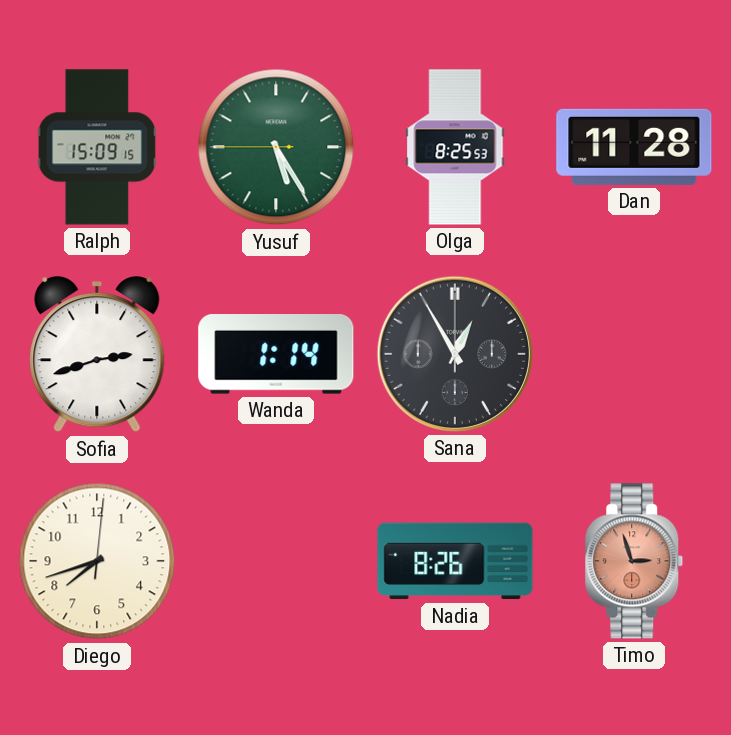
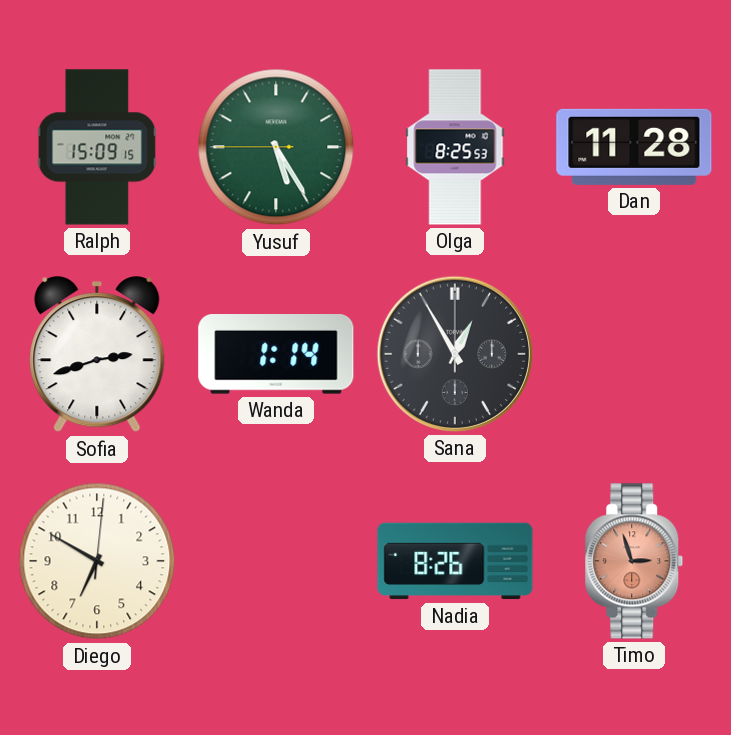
Diego: 7:42 -> 6:50 (97, 561)
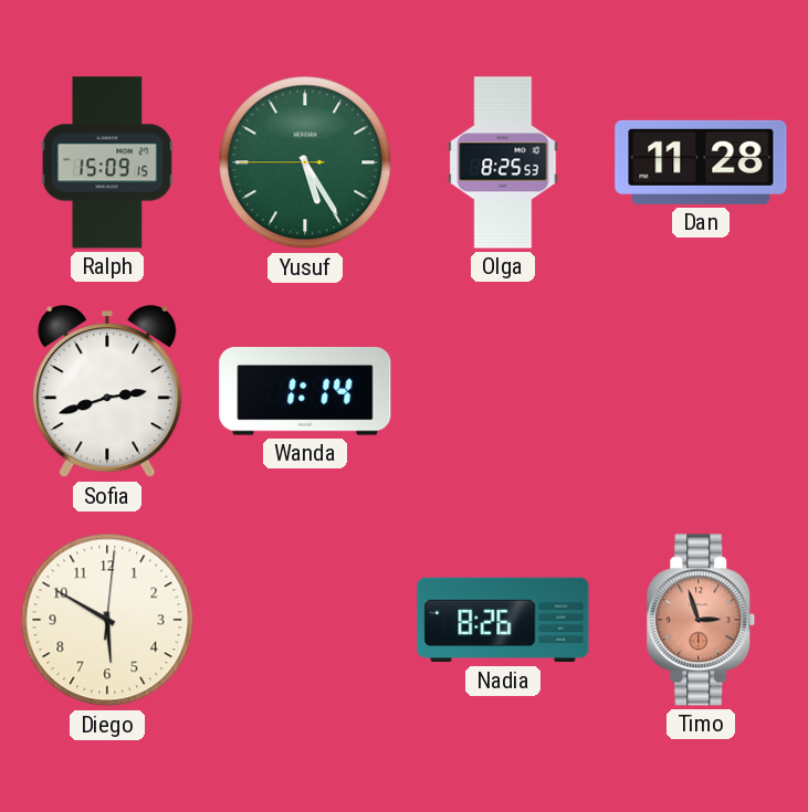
Sana: 12:55 -> none (455, 354)
Diego: 6:50 -> 5:50 (107, 620)
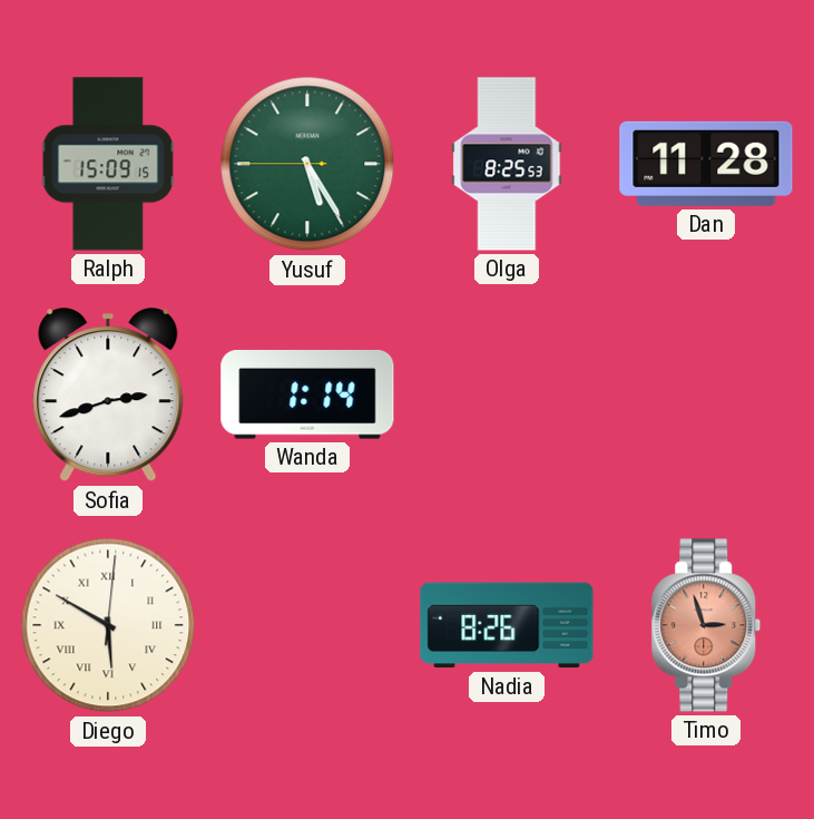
Diego numerals: Arabic -> Roman (108, 625)
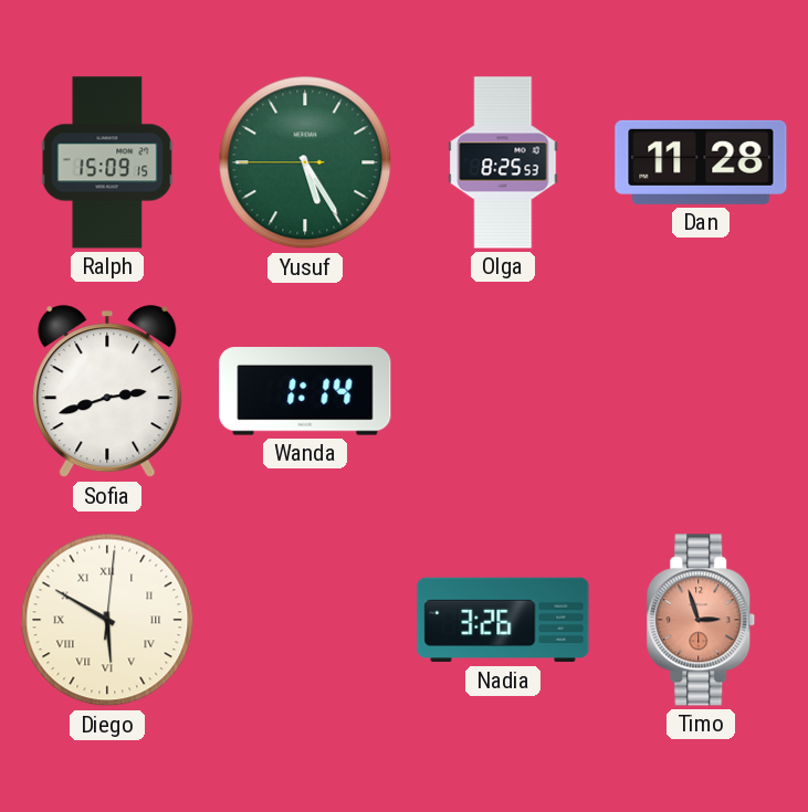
Nadia: 8:26 -> 3:26 (503, 620)
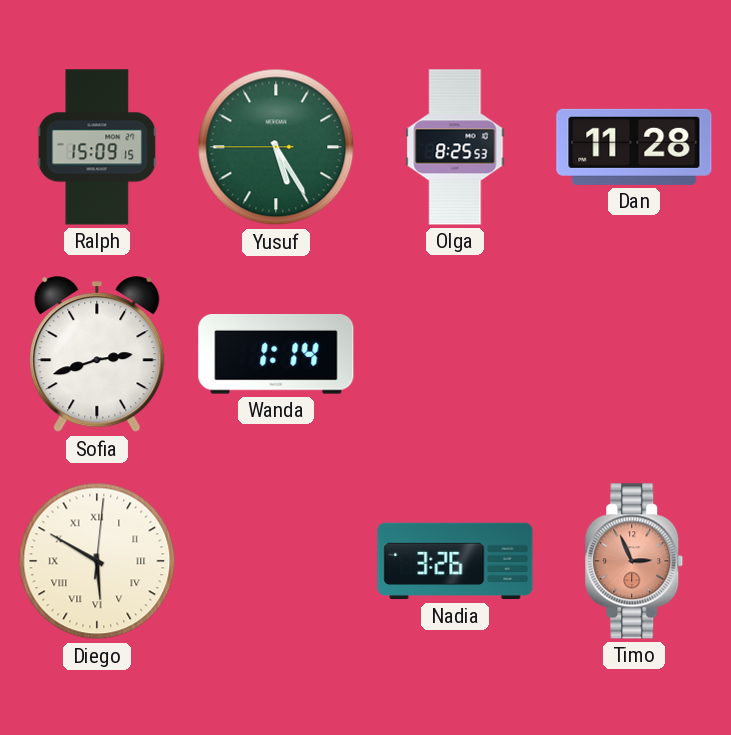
Timo: 2:57 -> 2:56 (634, 561)
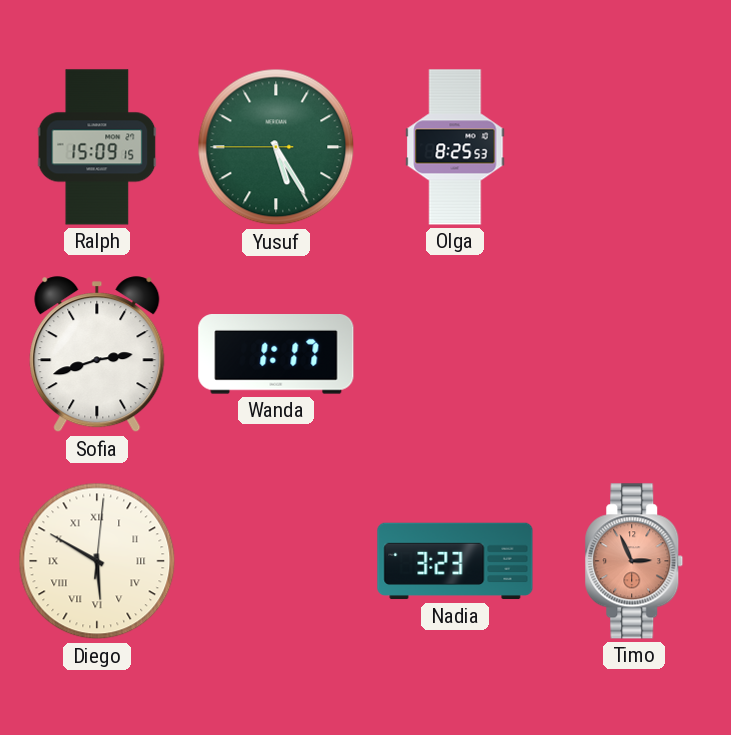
Dan: 11:28 -> none (634, 147)
Wanda: 1:14 -> 1:17 (276, 355)
Nadia: 3:26 -> 3:23 (455, 561)
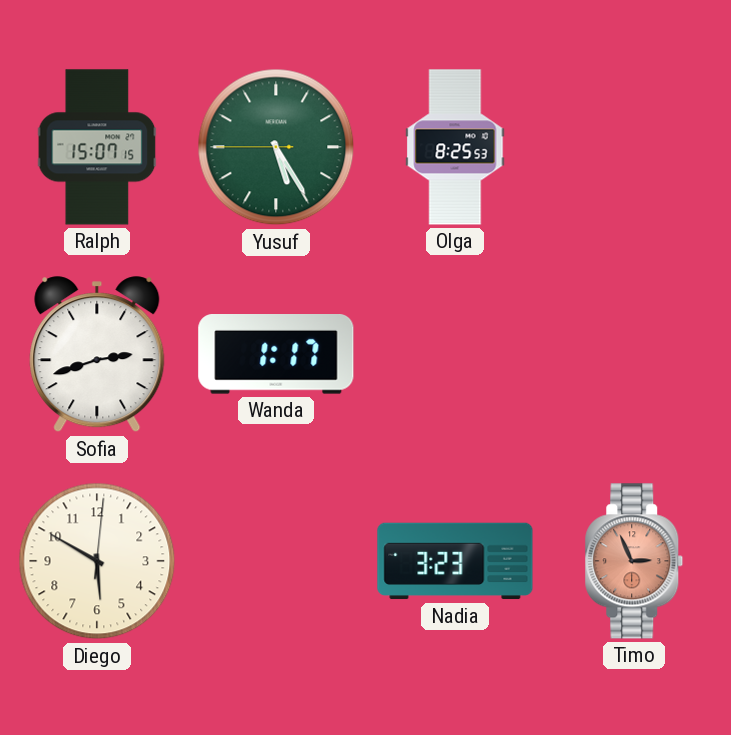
Ralph: 15:09 -> 15:07 (97, 147)
Diego numerals: Roman -> Arabic (97, 561)
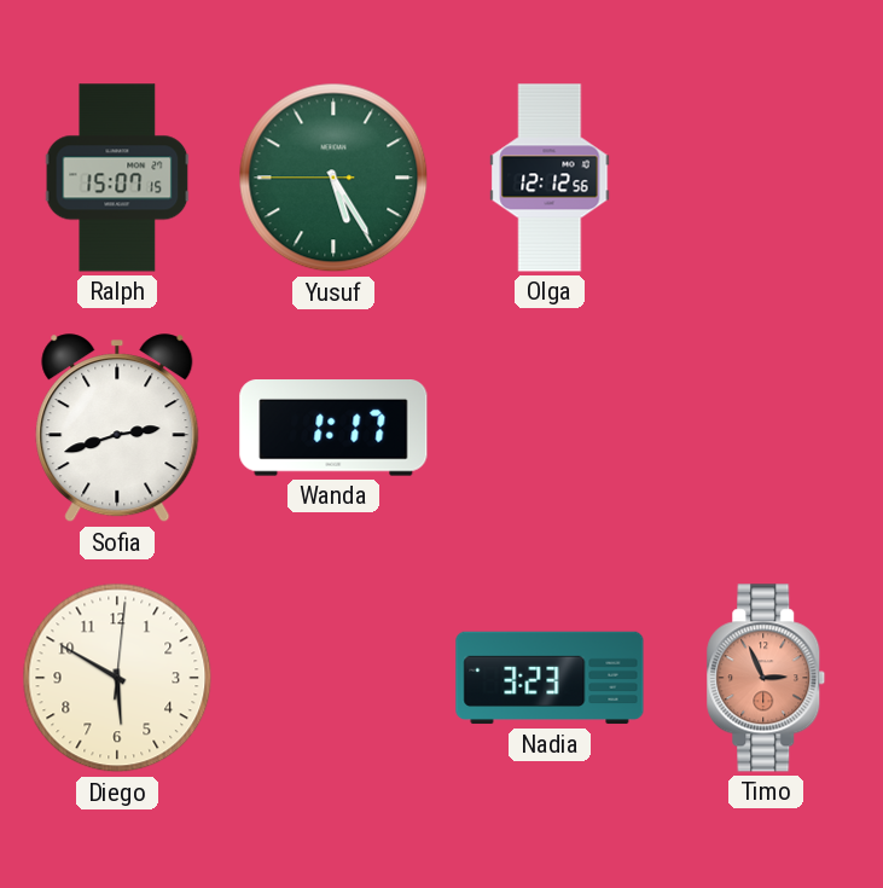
Olga: 8:25 -> 12:12 (550, 178)
